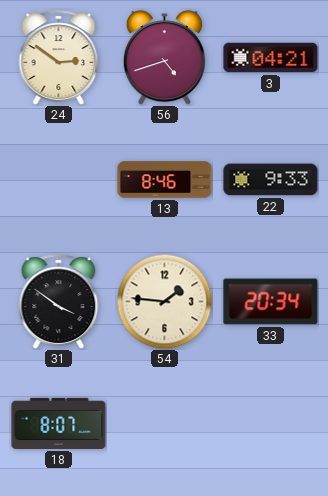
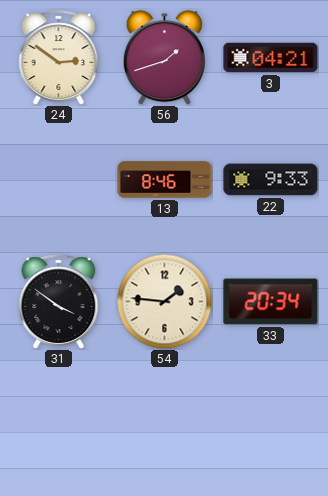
56: 4:42 -> 1:42 (164, 58)
18: 8:07 -> none (59, 423)
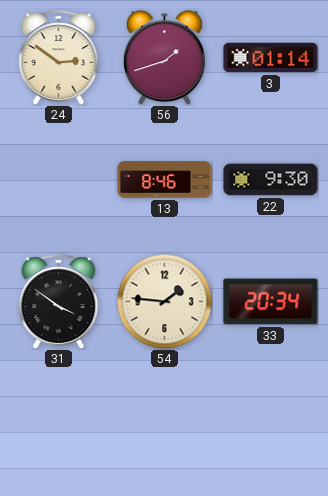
3: 04:21 -> 01:14 (271, 58)
22: 9:33 -> 9:30 (271, 180)
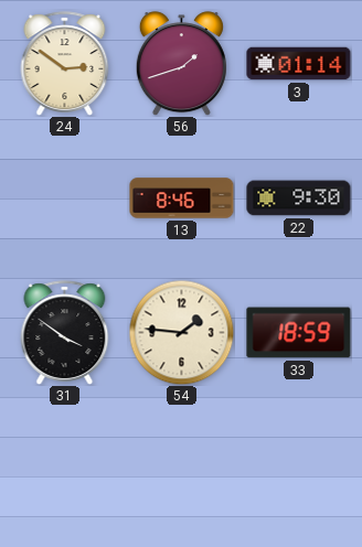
33: 20:34 -> 18:59 (299, 333)
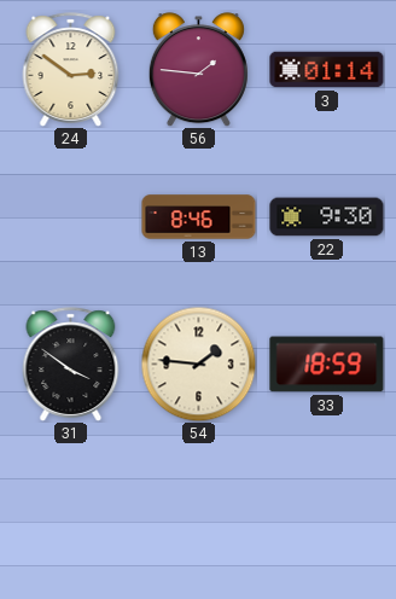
56: 1:42 -> 1:46 (198, 70)
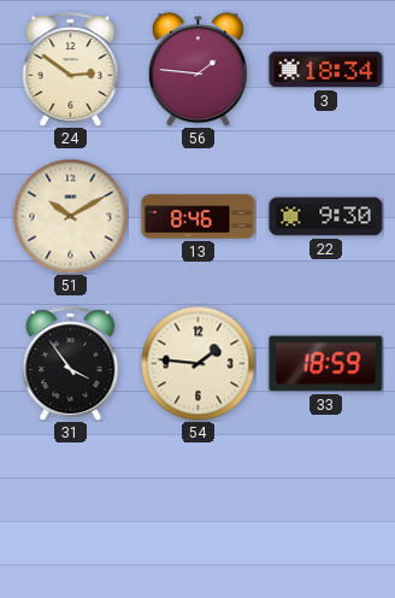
3: 01:14 -> 18:34 (326, 70)
51: none -> 10:10 (70, 216)
31: 3:51 -> 3:54 (71, 364)
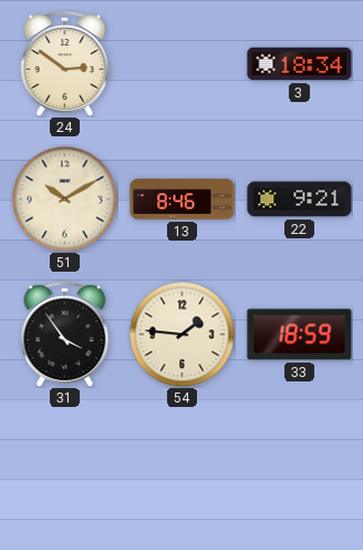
56: 1:46 -> none (197, 70)
22: 9:30 -> 9:21 (300, 200)
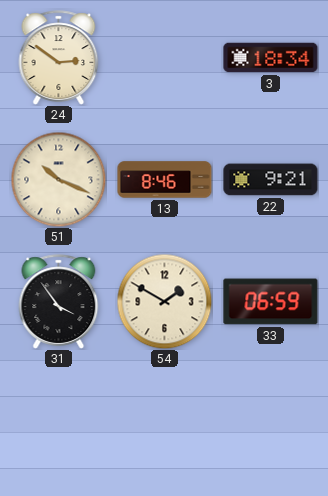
51: 10:10 -> 10:19 (58, 179)
54: 1:46 -> 1:50 (164, 301)
33: 18:59 -> 06:59 (271, 302)
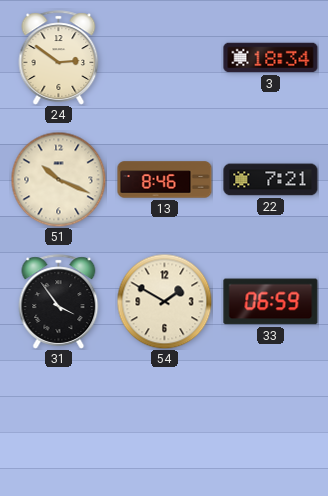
22: 9:21 -> 7:21 (271, 180)
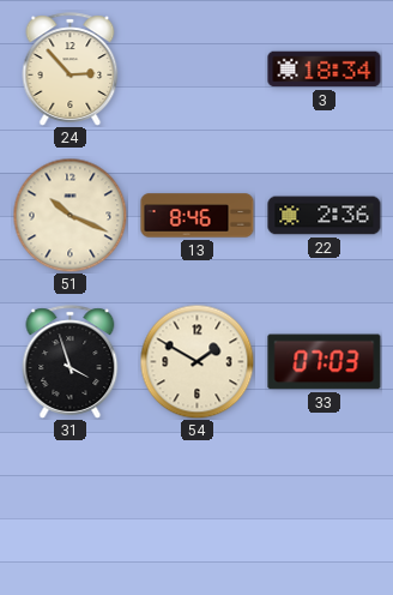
24: 2:51 -> 2:53 (71, 70)
22: 7:21 -> 2:36 (325, 216)
31: 3:54 -> 3:57 (71, 362)
33: 06:59 -> 07:03 (325, 362)
